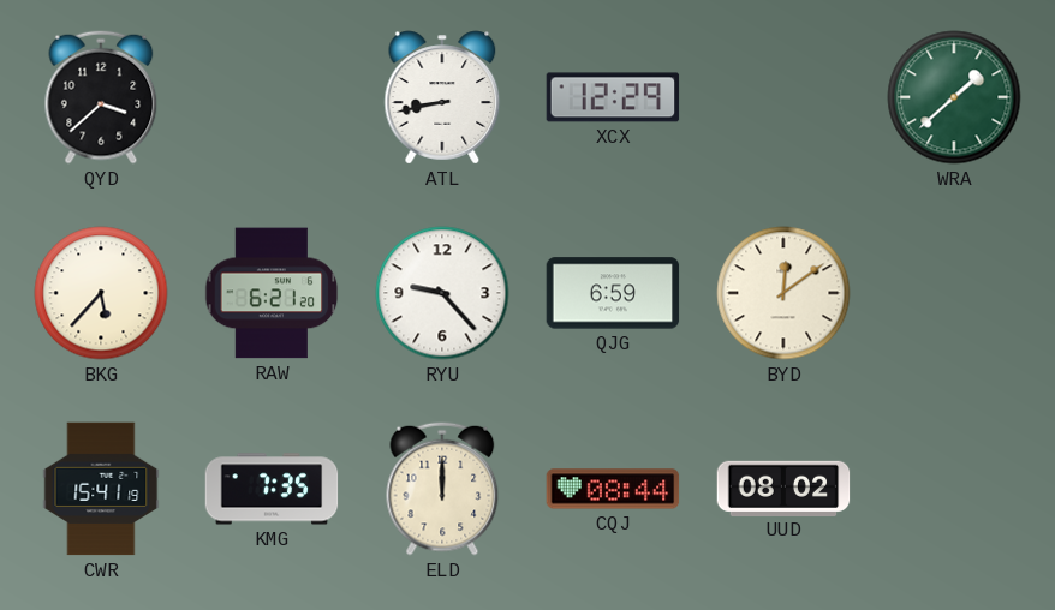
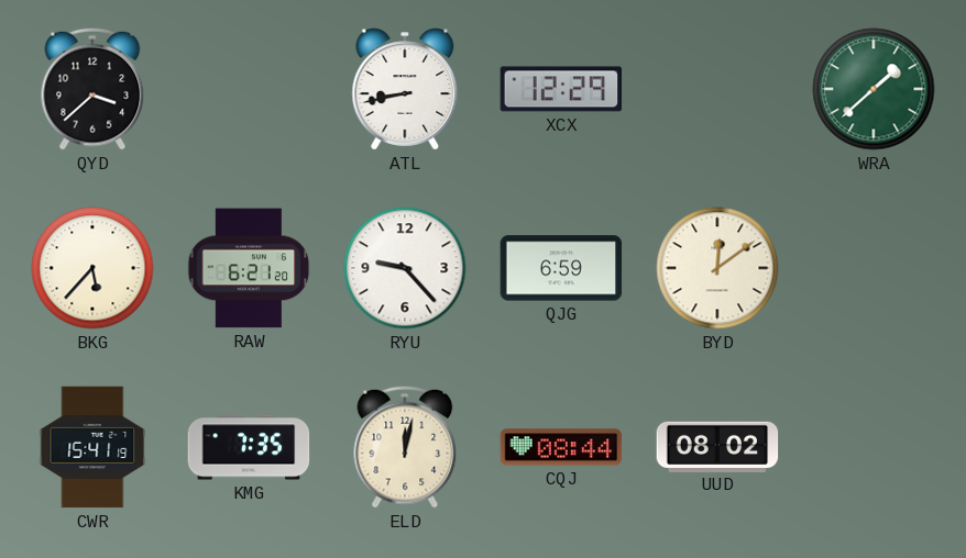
ELD: 12:00 -> 12:02 (405, 447)
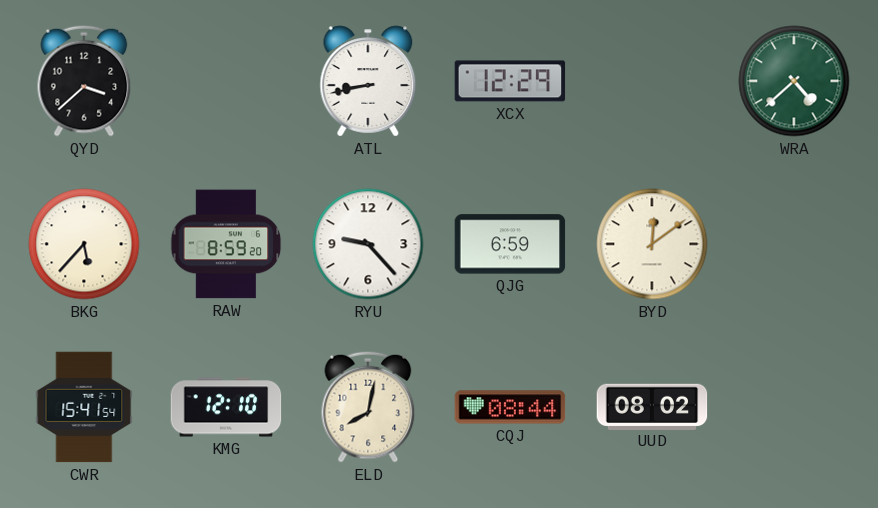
WRA: 1:38 -> 4:38 (794, 81)
RAW: 6:21 -> 8:59 (226, 244)
CWR: 15:41:19 -> 15:41:54 (84, 407)
KMG: 7:35 -> 12:10 (226, 407)
ELD: 12:02 -> 8:02 (368, 407)
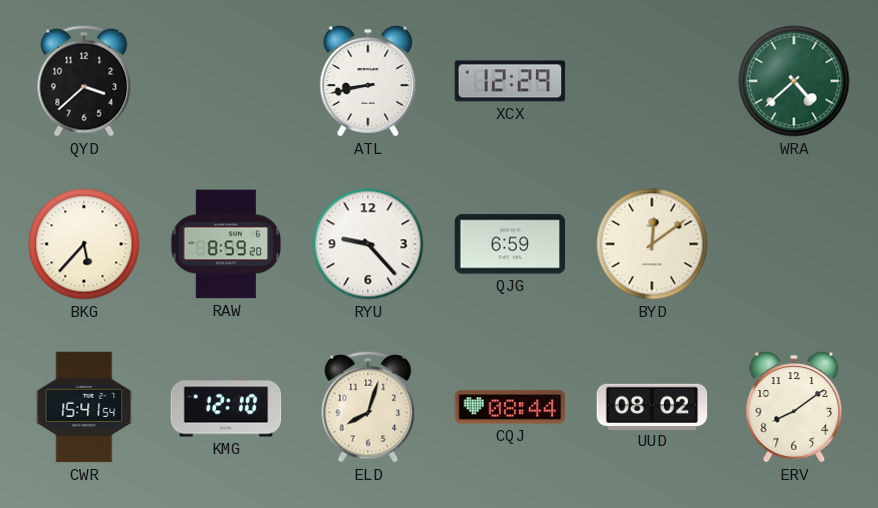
ELD: 8:02 -> 8:03 (368, 407)
ERV: none -> 8:09 (794, 407)
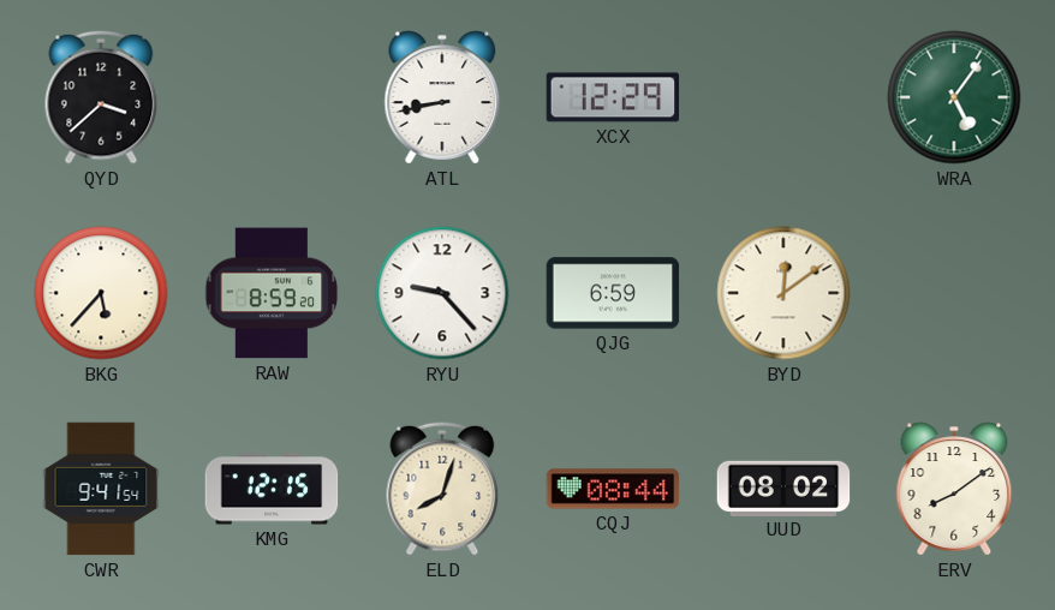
WRA: 4:38 -> 5:06 (954, 97)
CWR: 15:41 -> 9:41 (101, 489)
KMG: 12:10 -> 12:15 (272, 489)
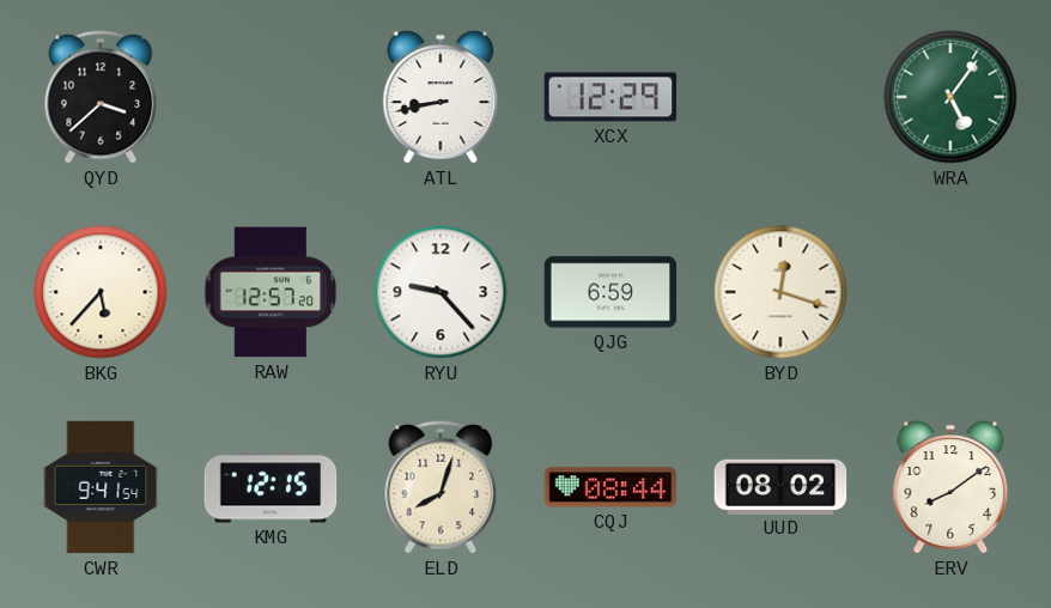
RAW: 8:59 -> 12:57 (271, 292)
BYD: 12:09 -> 12:18 (780, 292)
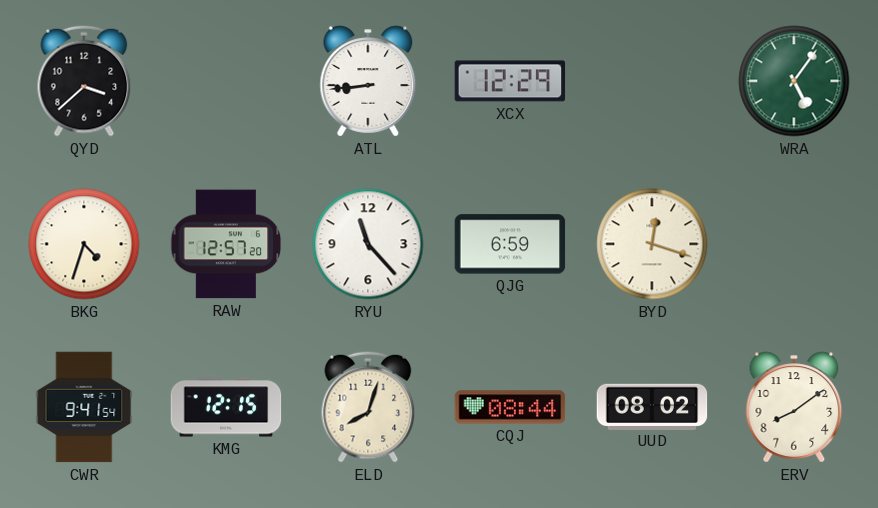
ATL: 8:43 -> 8:44 (368, 81)
BKG: 5:37 -> 4:33 (84, 244)
RYU: 9:23 -> 11:23 (368, 244)
